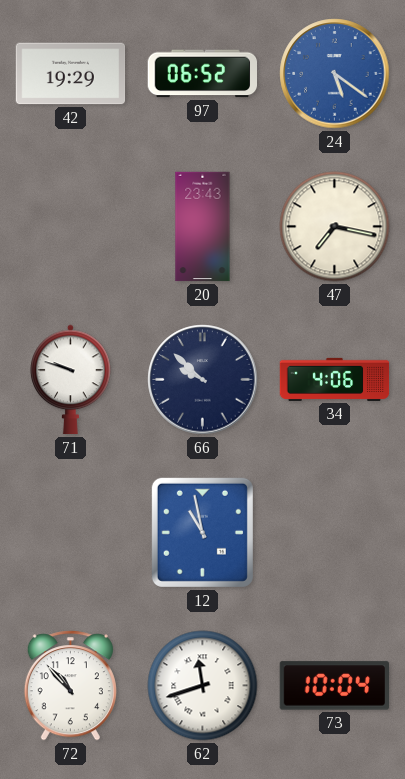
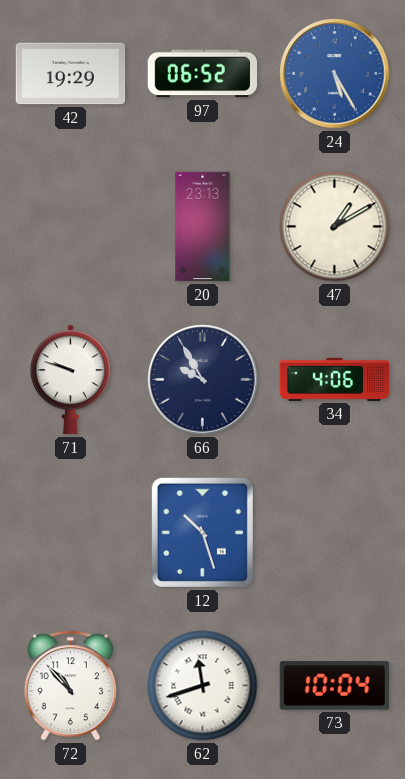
24: 5:21 -> 5:25 (335, 74)
20: 23:43 -> 23:13 (203, 227)
47: 7:17 -> 1:10 (335, 227)
66: 9:52 -> 9:55 (203, 380)
12: 10:58 -> 10:27 (202, 532)
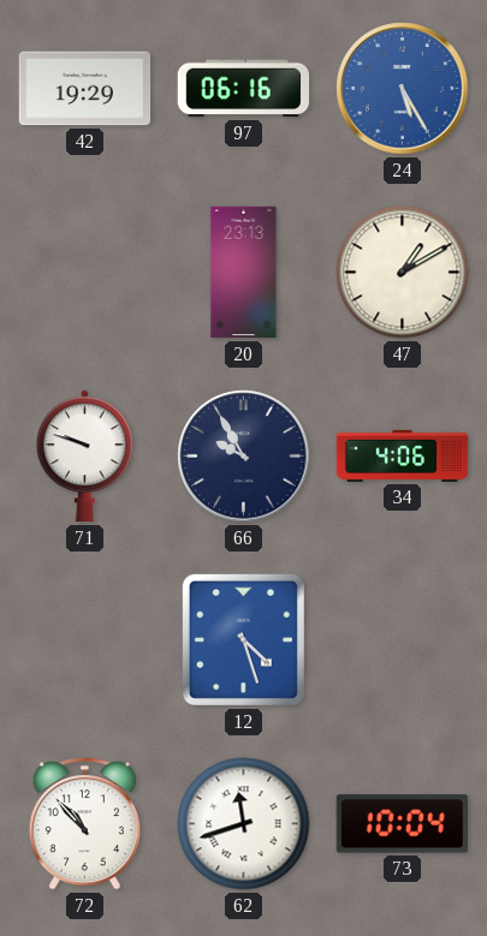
97: 06:52 -> 06:16 (244, 89)
12: 10:27 -> 4:27 (243, 639)
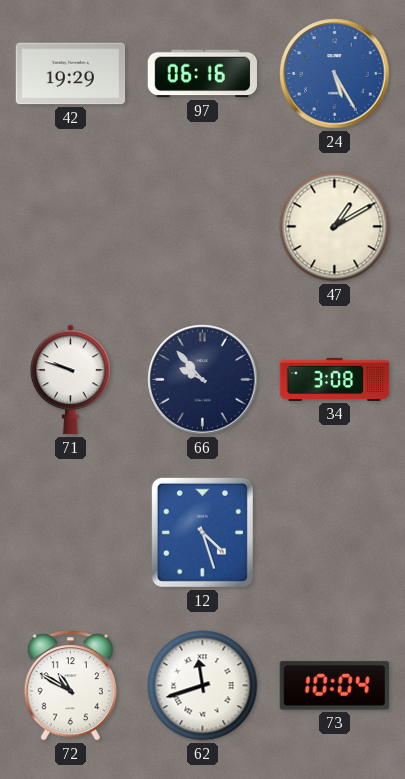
20: 23:13 -> none (244, 273)
66: 9:55 -> 9:53 (203, 380)
34: 4:06 -> 3:08 (335, 379)
72: 10:53 -> 10:50 (70, 686)
